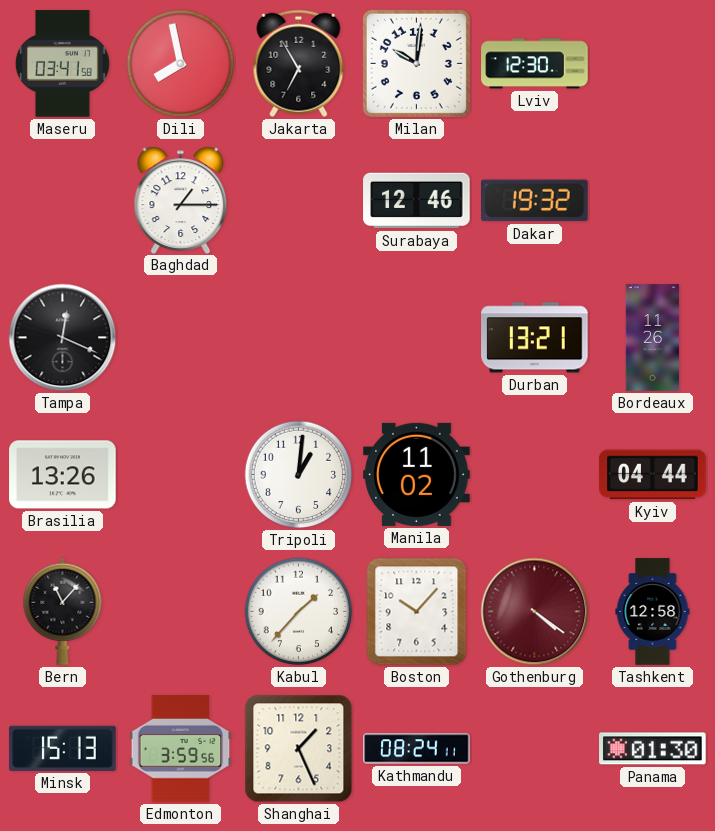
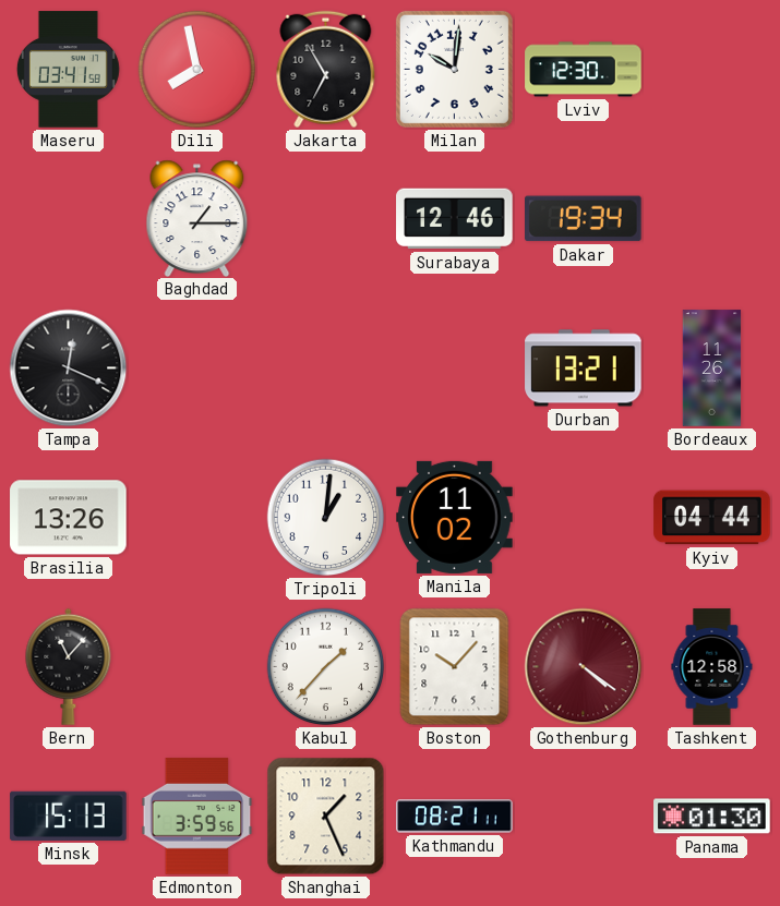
Dakar: 19:32 -> 19:34 (584, 219)
Kathmandu: 08:24 -> 08:21 (455, 817)
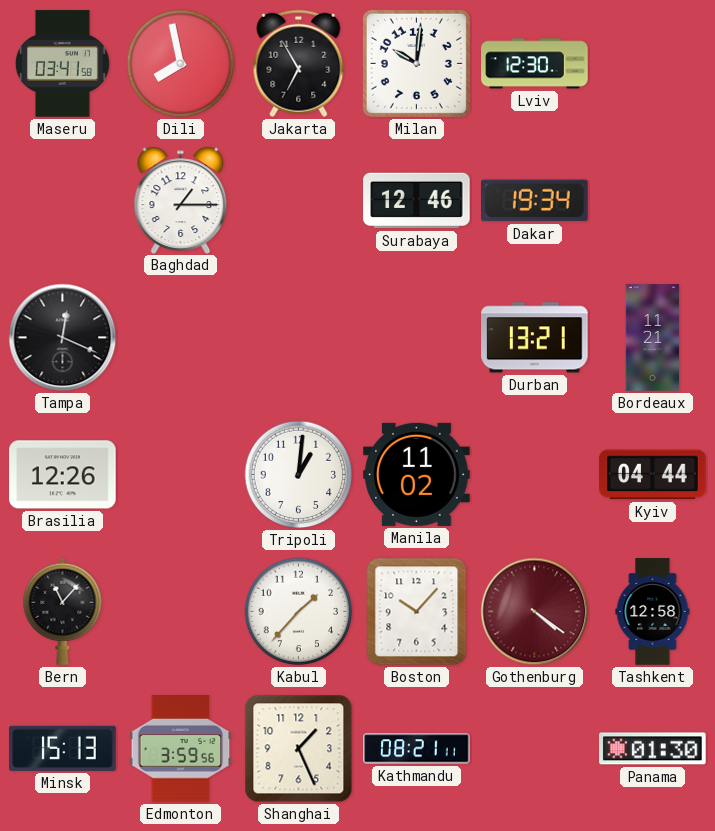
Bordeaux: 11:26 -> 11:21 (653, 338)
Brasilia: 13:26 -> 12:26 (63, 475)
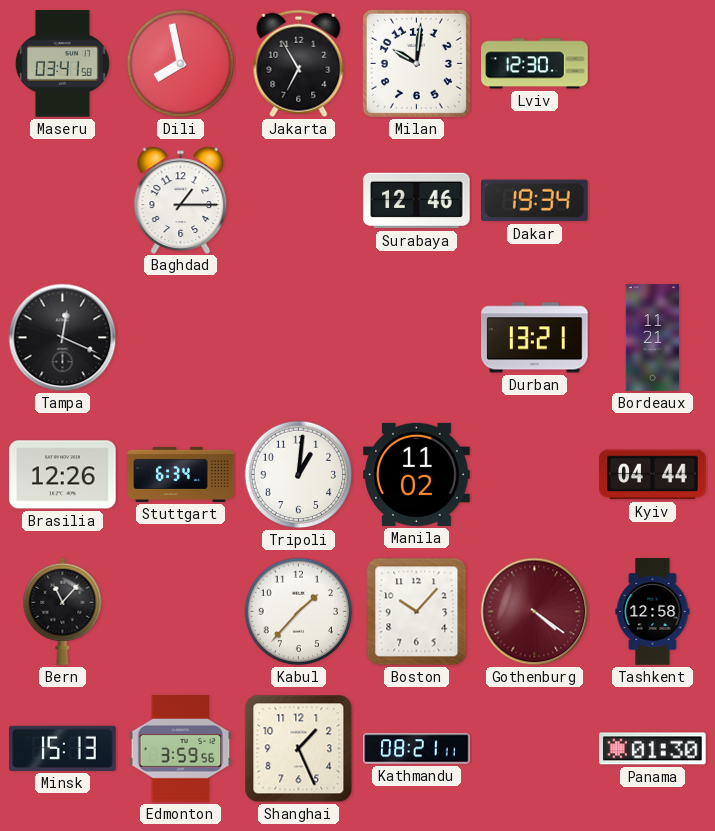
Stuttgart: none -> 6:34 (181, 474)
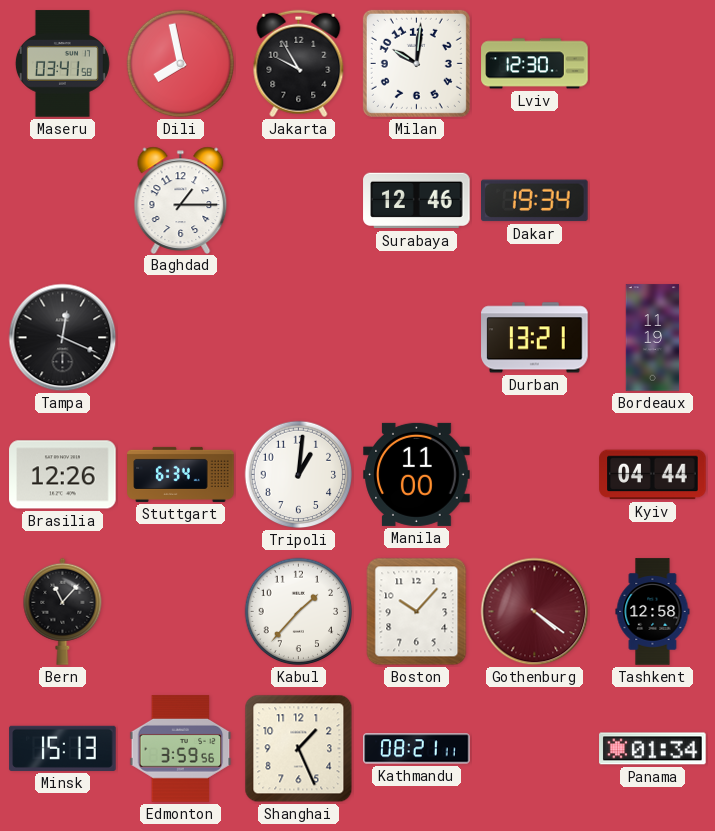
Jakarta: 6:55 -> 9:55 (299, 64)
Bordeaux: 11:21 -> 11:19 (653, 338)
Manila: 11:02 -> 11:00 (417, 474)
Panama: 01:30 -> 01:34 (653, 749)
